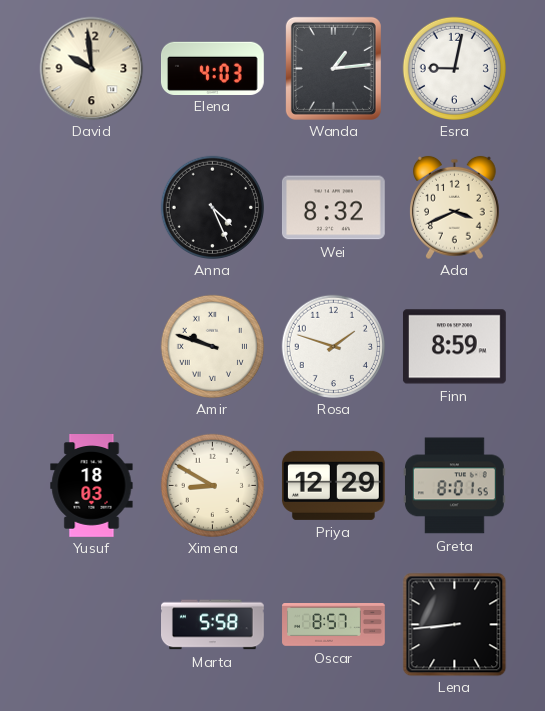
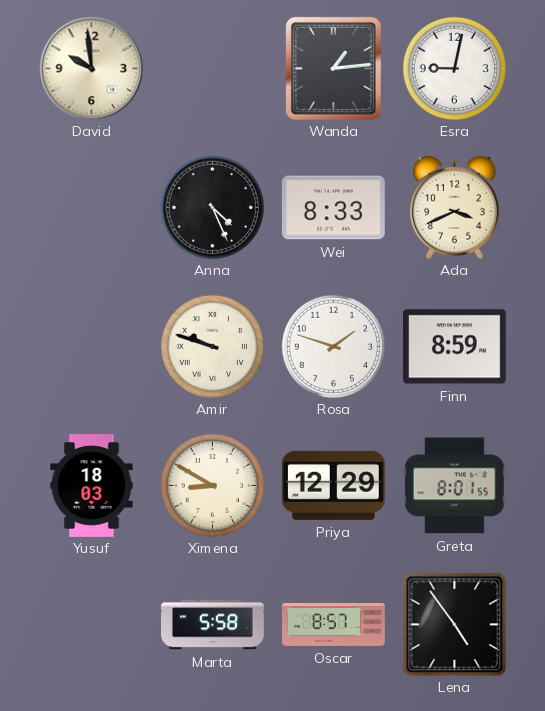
Elena: 4:03 -> none (212, 68)
Wei: 8:32 -> 8:33 (333, 208)
Lena: 8:44 -> 4:54 (454, 624)
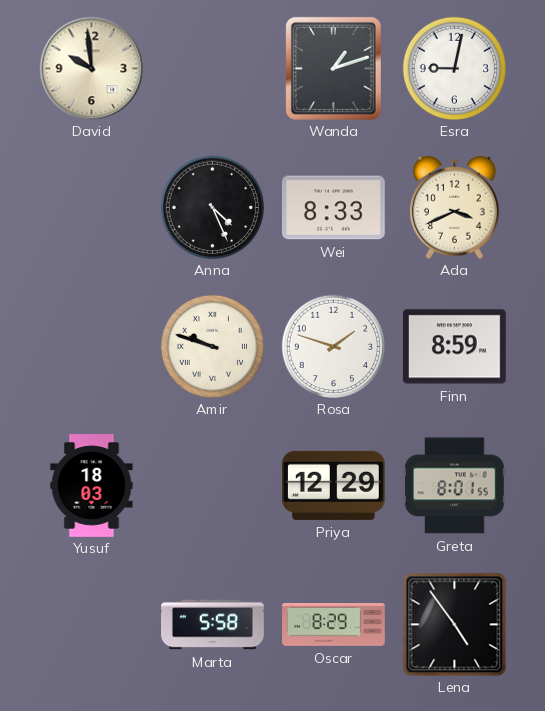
Wanda: 1:14 -> 1:12 (333, 68)
Ximena: 8:50 -> none (212, 485)
Oscar: 8:57 -> 8:29 (334, 625)
